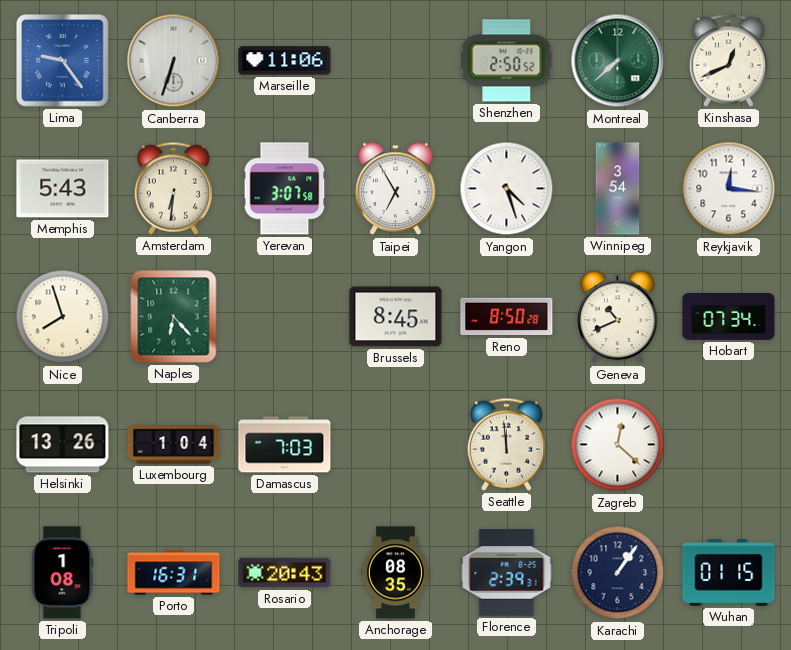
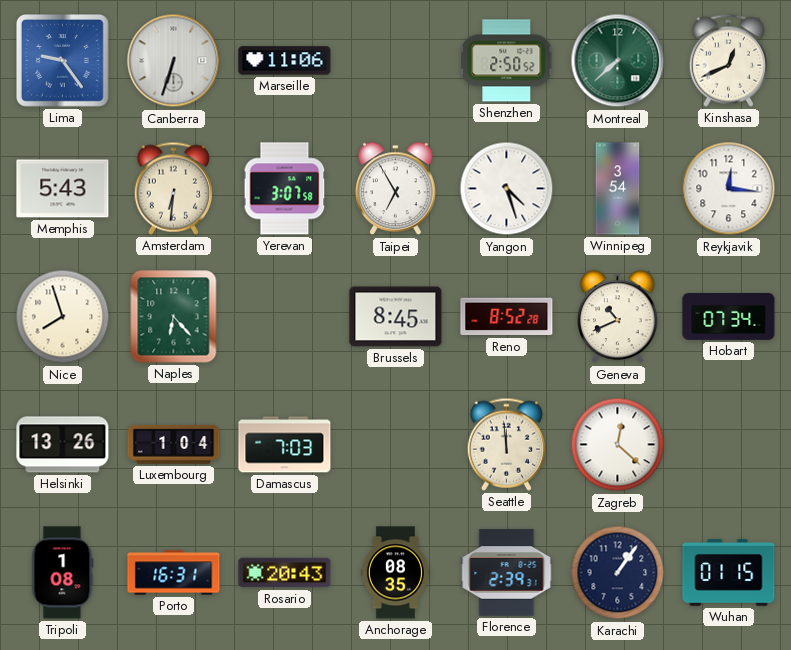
Reno: 8:50 -> 8:52 (507, 317)
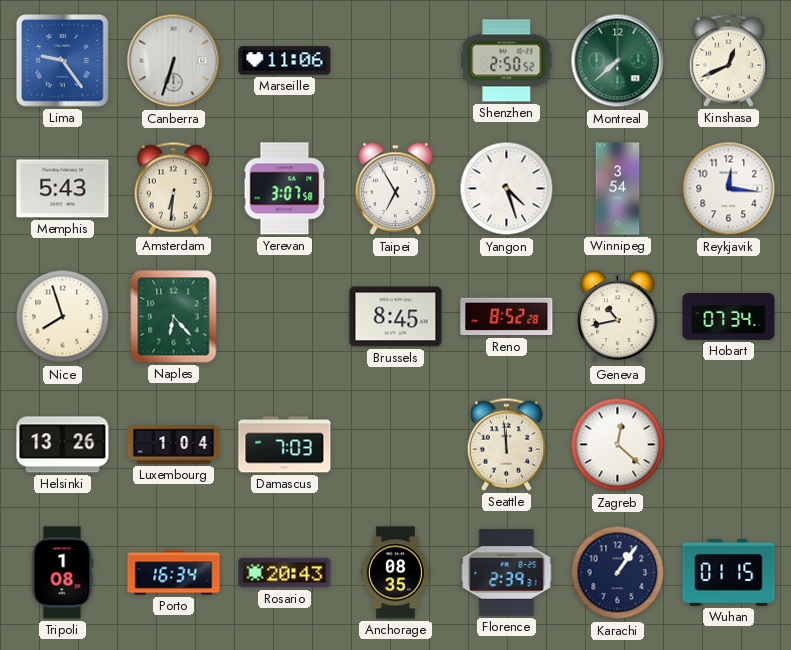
Geneva: 10:41 -> 10:43 (618, 317)
Porto: 16:31 -> 16:34 (174, 573)
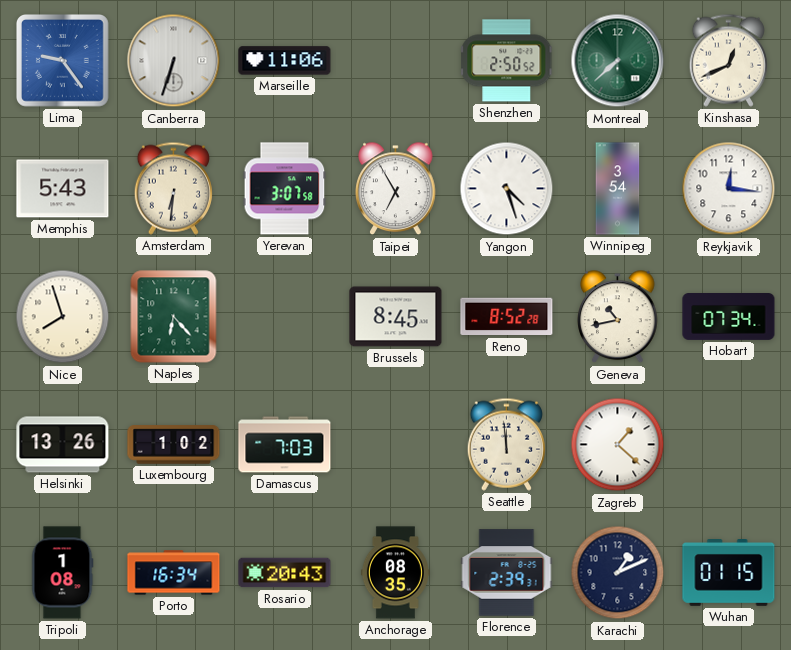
Luxembourg: 1:04 -> 1:02 (174, 445)
Zagreb: 12:22 -> 1:22 (618, 445)
Karachi: 1:06 -> 1:11 (618, 573)
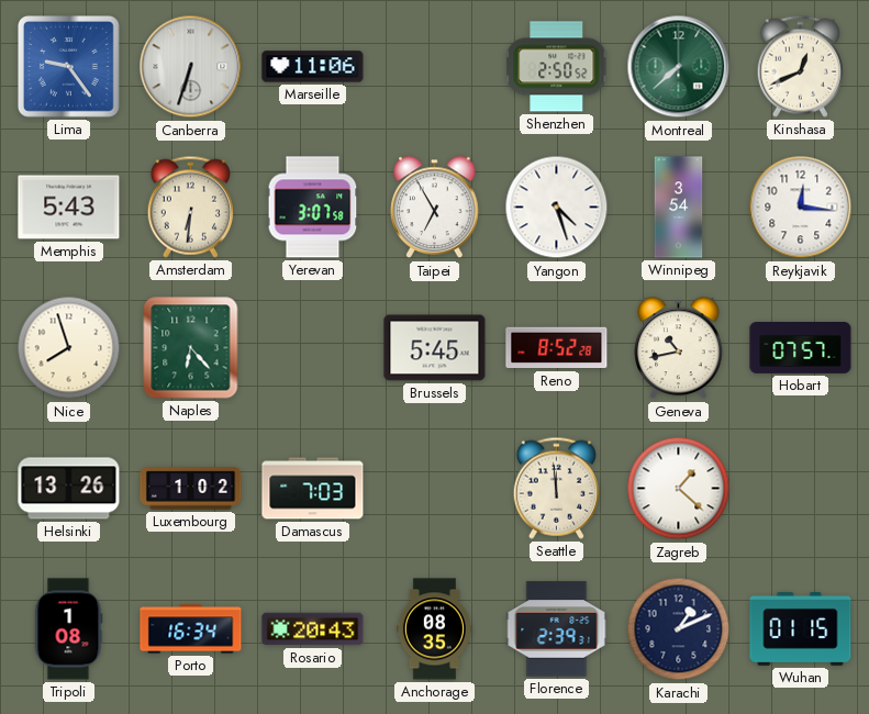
Brussels: 8:45 -> 5:45 (435, 348)
Hobart: 07:34 -> 07:57 (801, 348)
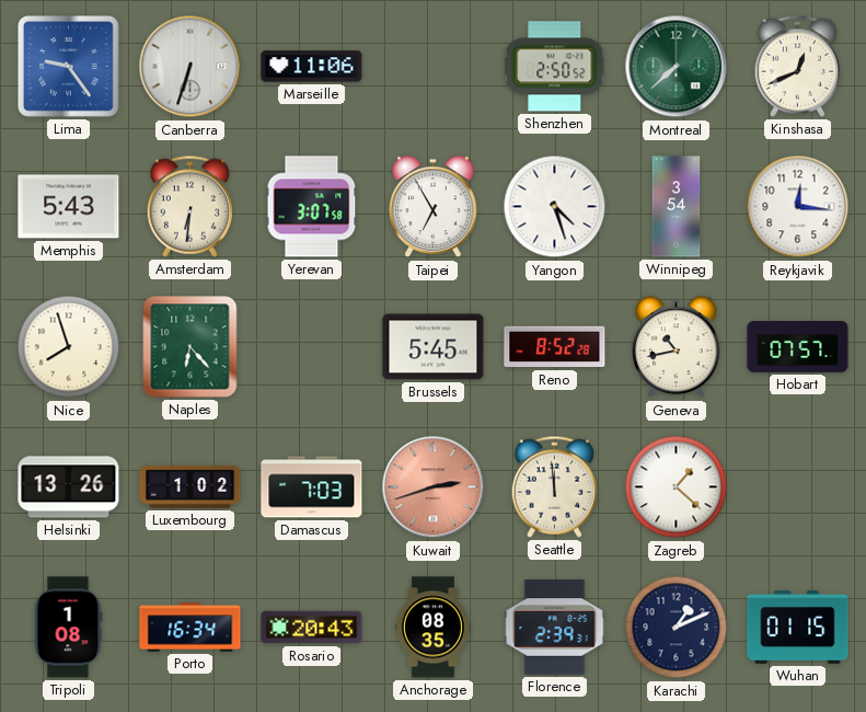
Kuwait: none -> 2:42 (434, 487)
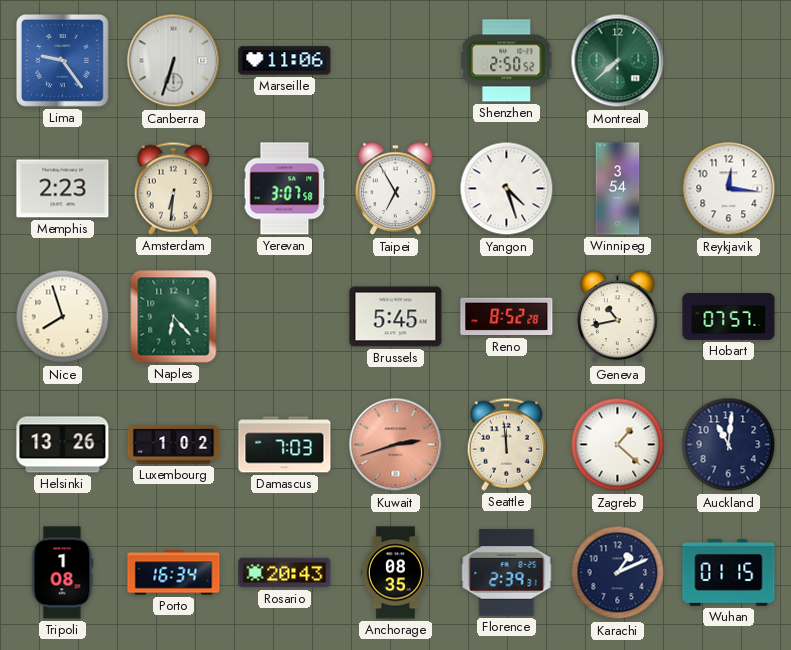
Kinshasa: 12:41 -> none (797, 66)
Memphis: 5:43 -> 2:23 (63, 189)
Auckland: none -> 11:01 (729, 445)
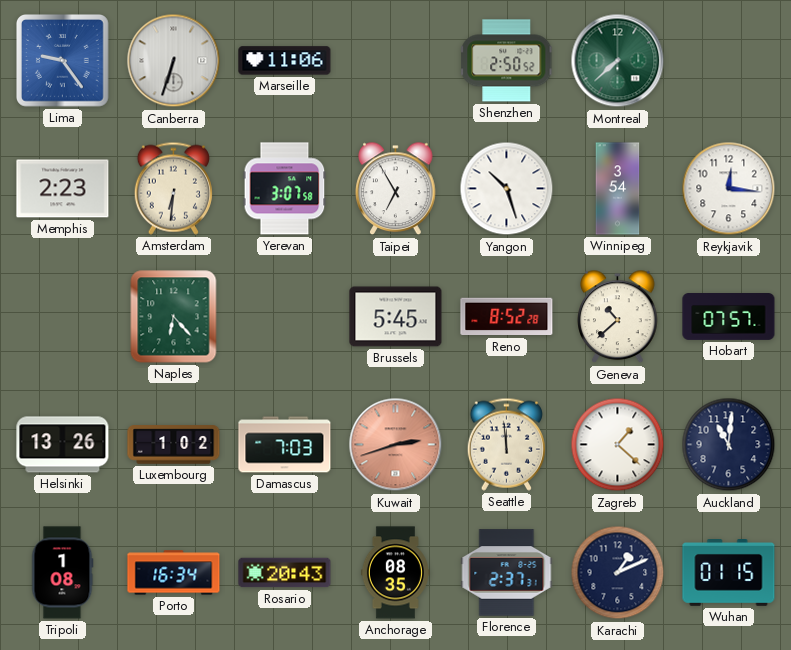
Yangon: 4:27 -> 10:27 (507, 189)
Nice: 7:57 -> none (63, 317)
Geneva: 10:43 -> 10:38 (618, 317)
Florence: 2:39 -> 2:37 (507, 573)
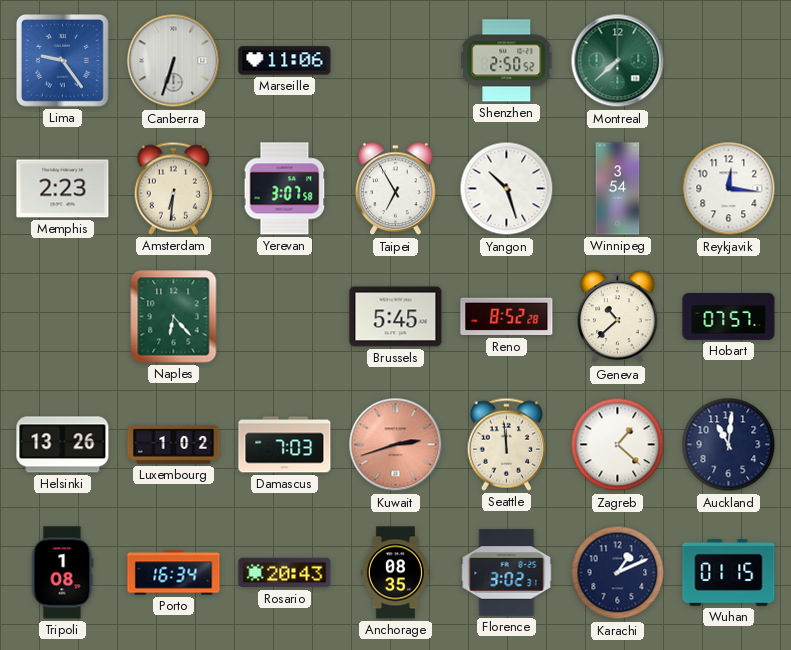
Florence: 2:37 -> 3:02 (507, 573)
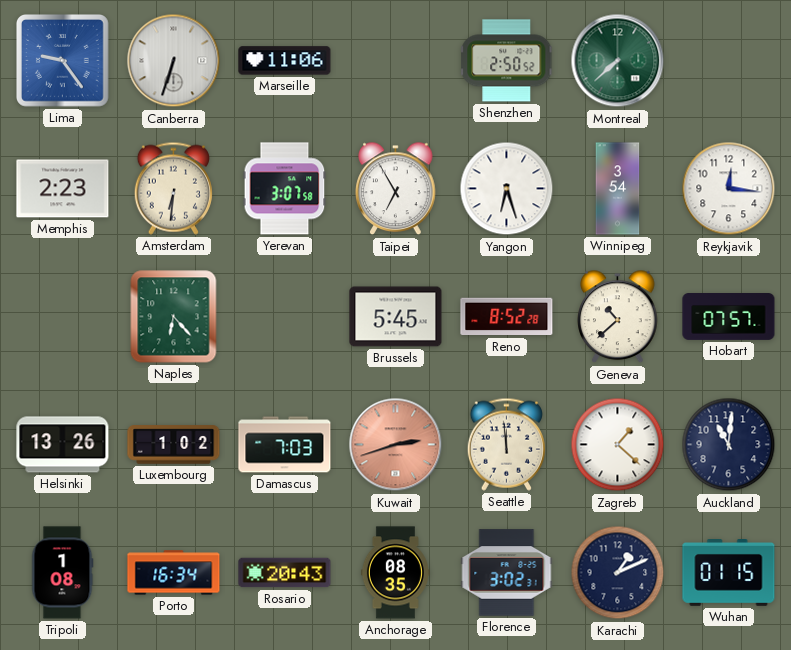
Yangon: 10:27 -> 6:27 (507, 189)
